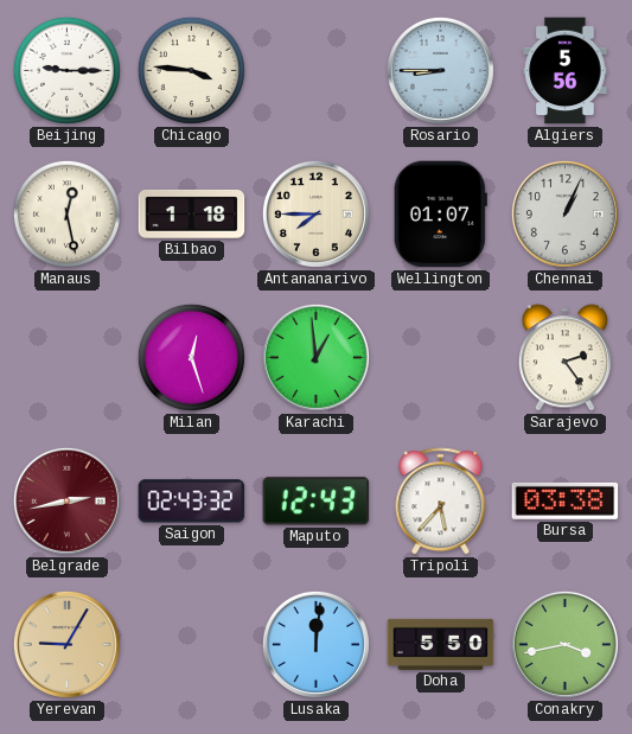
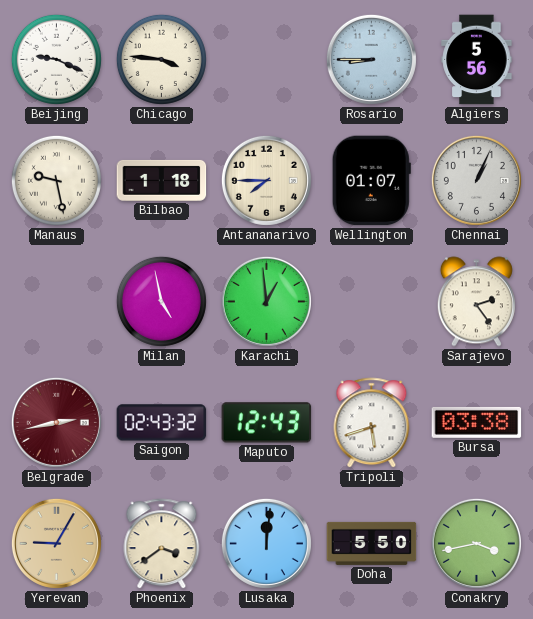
Beijing: 9:15 -> 9:19 (56, 59)
Manaus: 12:28 -> 9:28 (56, 180)
Milan: 12:27 -> 4:58 (161, 301)
Tripoli: 5:37 -> 5:42 (372, 423)
Phoenix: none -> 3:39 (162, 544)
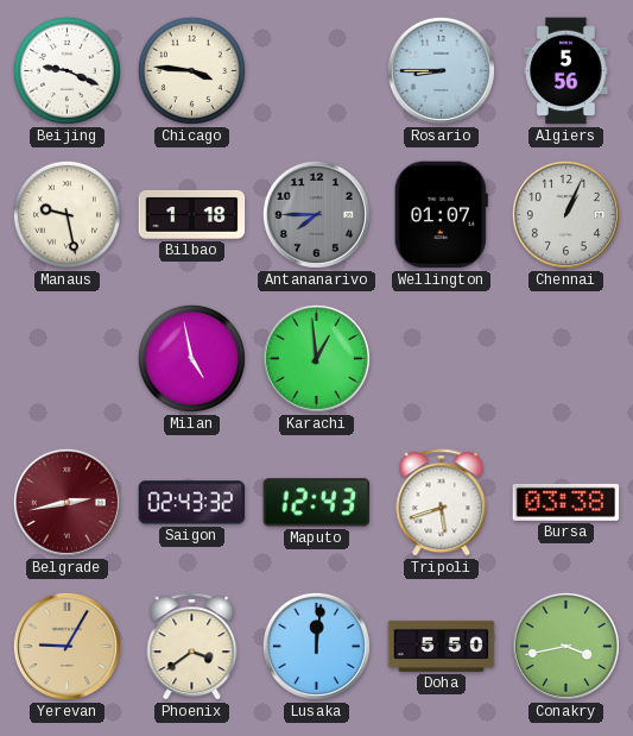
Antananarivo dial: cream -> grey (316, 214)
Sarajevo: 2:24 -> none (476, 302)
